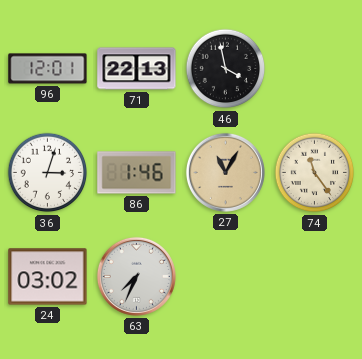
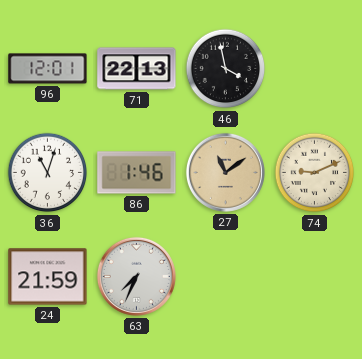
36: 3:03 -> 11:03 (48, 173)
27: 11:05 -> 11:09 (225, 172)
74: 11:24 -> 9:11 (315, 173)
24: 03:02 -> 21:59 (48, 277)
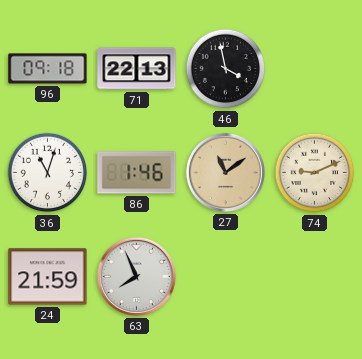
96: 12:01 -> 09:18 (48, 69)
63: 7:34 -> 7:56 (136, 276)
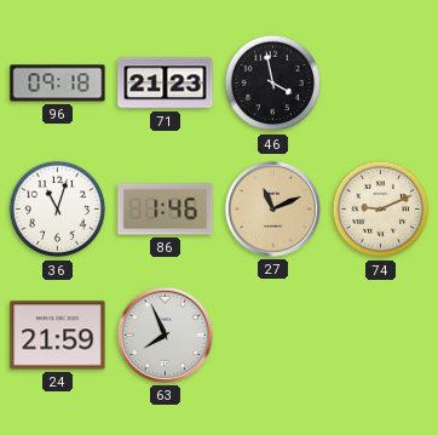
71: 22:13 -> 21:23 (166, 84)
27: 11:09 -> 11:11 (272, 208)
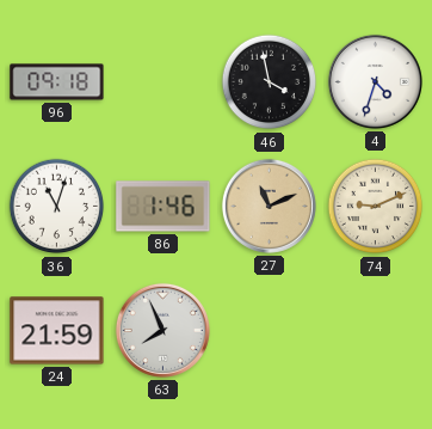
71: 21:23 -> none (166, 84)
4: none -> 4:33 (375, 81)
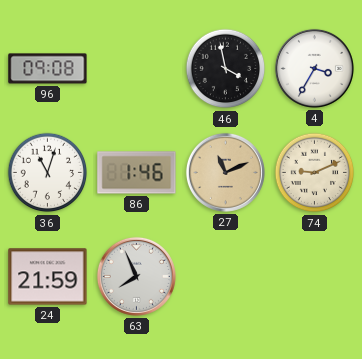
96: 09:18 -> 09:08 (48, 69)
4: 4:33 -> 3:35 (314, 68)
